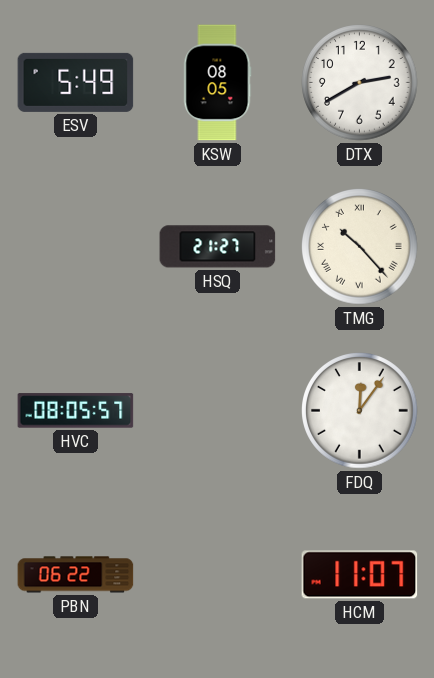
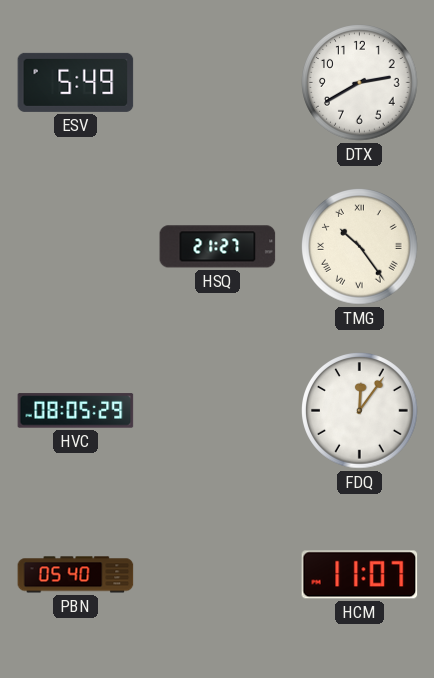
KSW: 08:05 -> none (218, 83)
TMG: 10:23 -> 10:24 (360, 247)
HVC: 08:05:57 -> 08:05:29 (76, 411)
PBN: 06:22 -> 05:40 (76, 575)
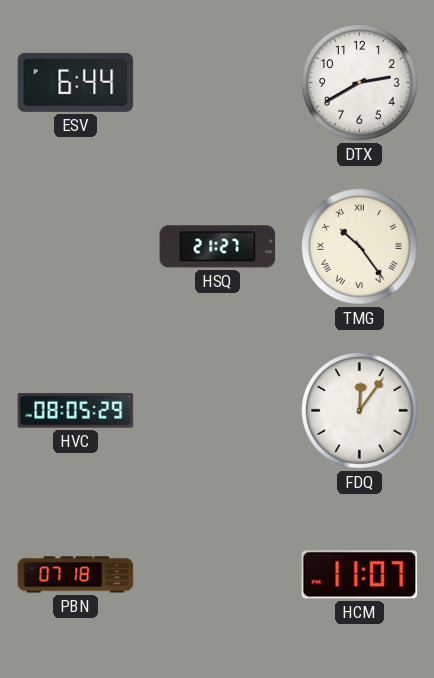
ESV: 5:49 -> 6:44 (76, 82)
PBN: 05:40 -> 07:18 (76, 575)
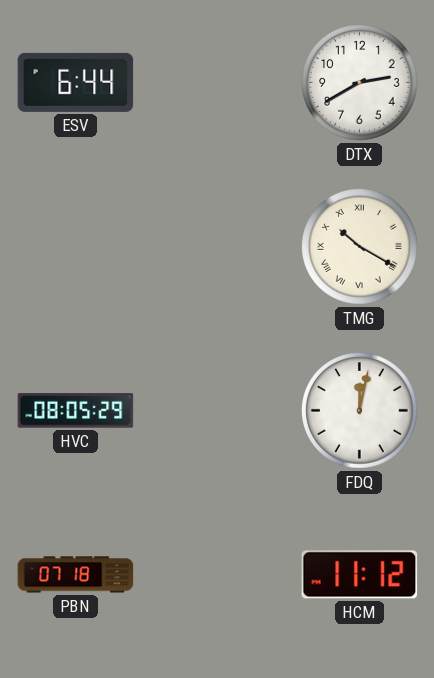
HSQ: 21:27 -> none (218, 247)
TMG: 10:24 -> 10:20 (360, 247)
FDQ: 12:06 -> 12:02 (360, 411)
HCM: 11:07 -> 11:12 (360, 575)
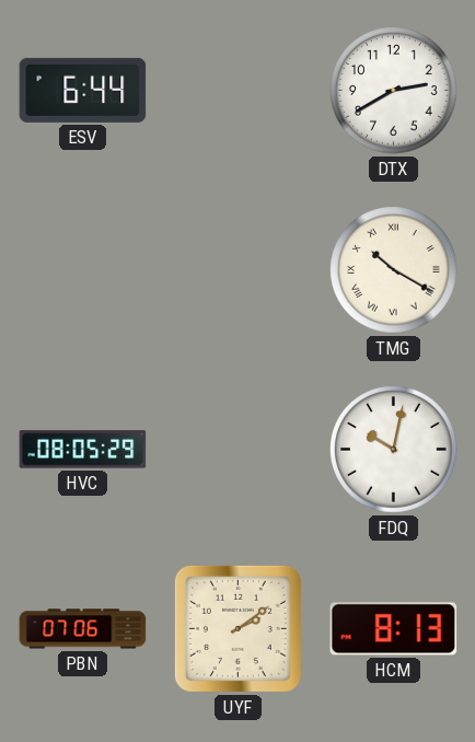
FDQ: 12:02 -> 10:02 (394, 450)
PBN: 07:18 -> 07:06 (83, 629)
UYF: none -> 2:09 (237, 628)
HCM: 11:12 -> 8:13 (394, 629)
